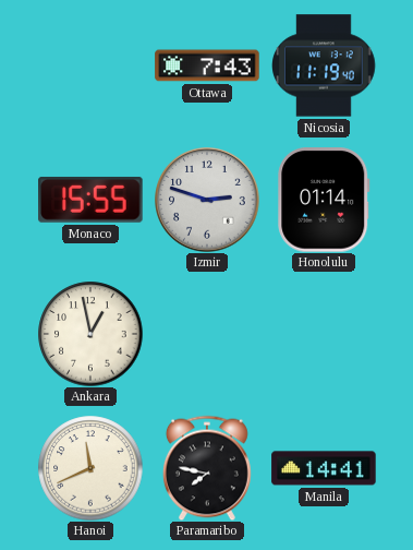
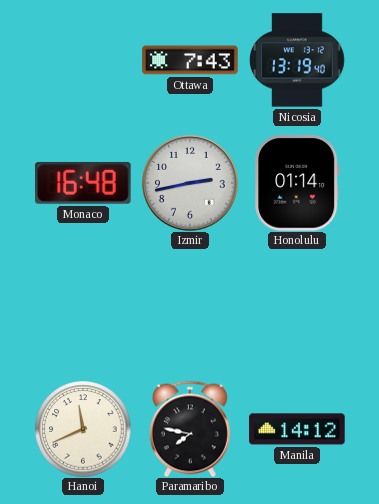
Nicosia: 11:19 -> 13:19 (297, 60)
Monaco: 15:55 -> 16:48 (83, 183)
Izmir: 2:48 -> 2:43 (190, 183)
Ankara: 12:58 -> none (90, 334)
Manila: 14:41 -> 14:12 (297, 429)
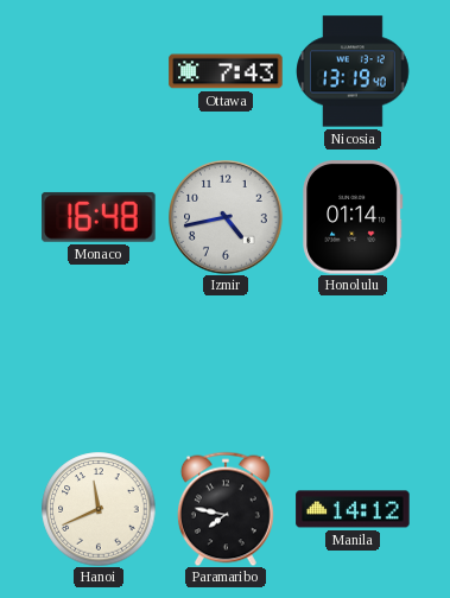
Izmir: 2:43 -> 4:43 (226, 217)
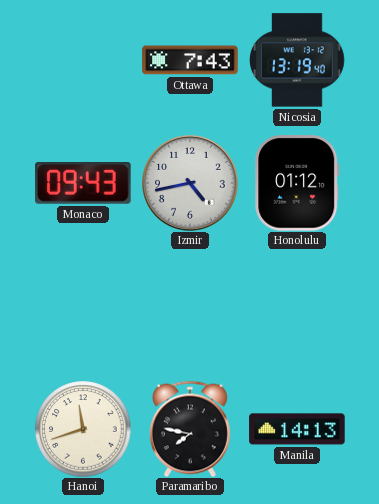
Monaco: 16:48 -> 09:43 (83, 183)
Honolulu: 01:14 -> 01:12 (297, 183)
Hanoi: 11:41 -> 11:42 (83, 429)
Manila: 14:12 -> 14:13 (297, 429)
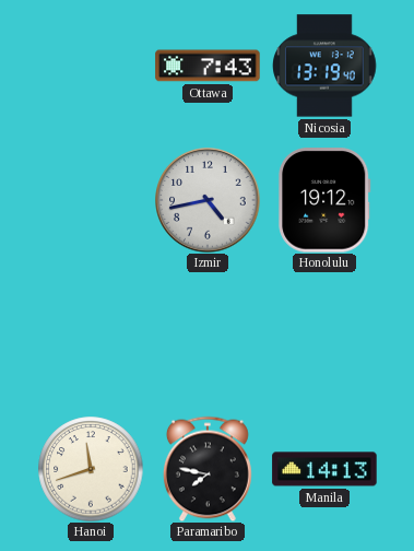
Monaco: 09:43 -> none (83, 183)
Honolulu: 01:12 -> 19:12 (324, 200)
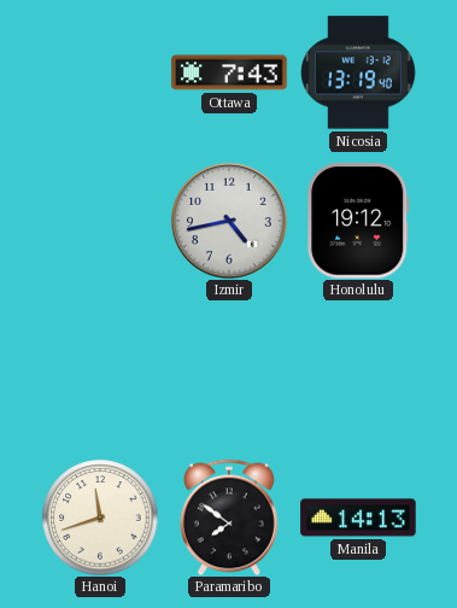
Paramaribo: 7:47 -> 7:51 (229, 518)
